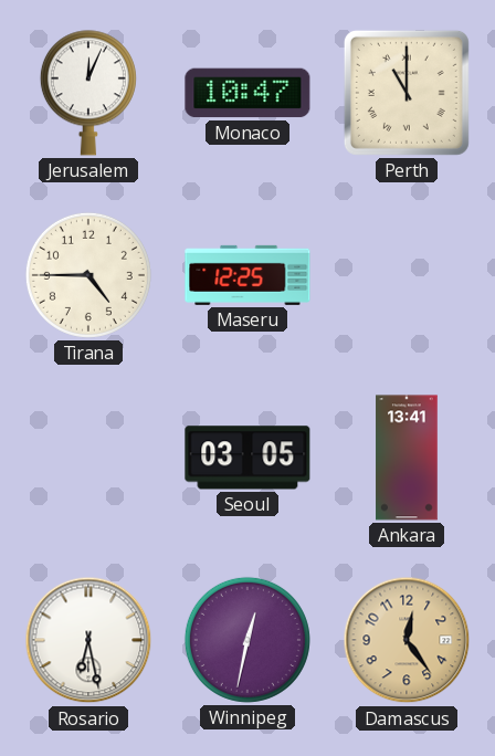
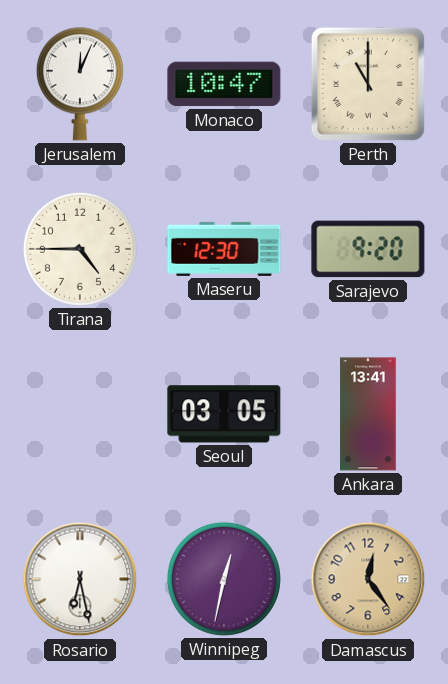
Maseru: 12:25 -> 12:30 (224, 249)
Sarajevo: none -> 9:20 (368, 249)
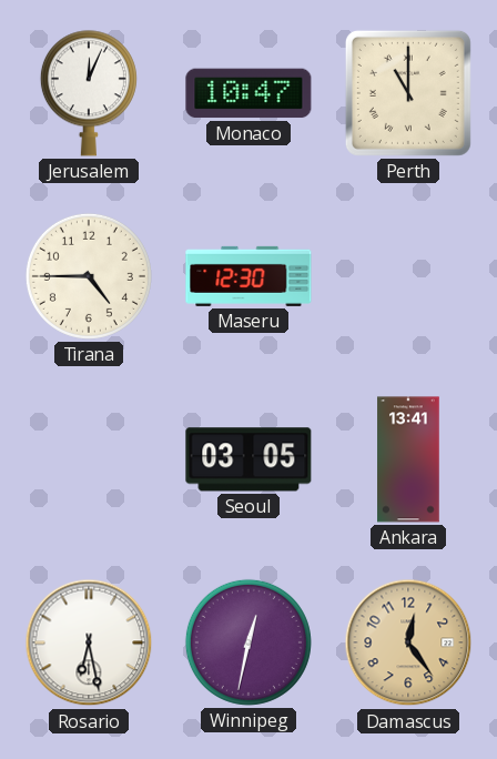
Sarajevo: 9:20 -> none (368, 249)
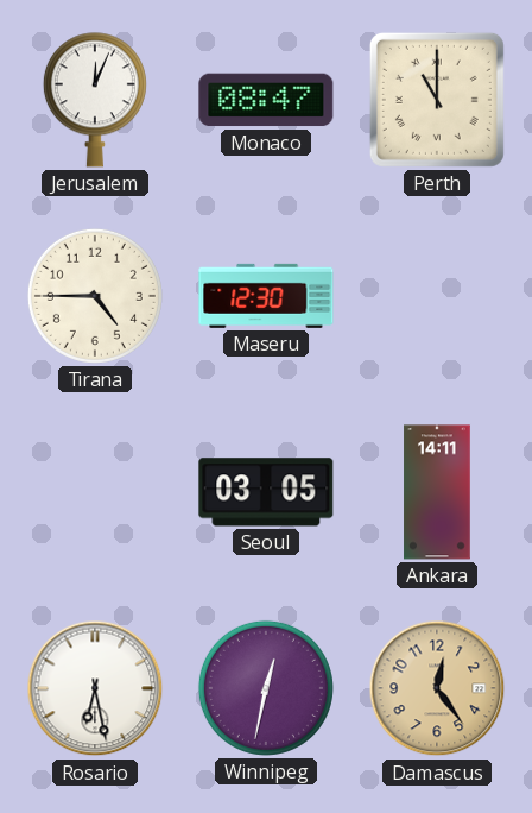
Monaco: 10:47 -> 08:47 (266, 100)
Ankara: 13:41 -> 14:11 (437, 492)
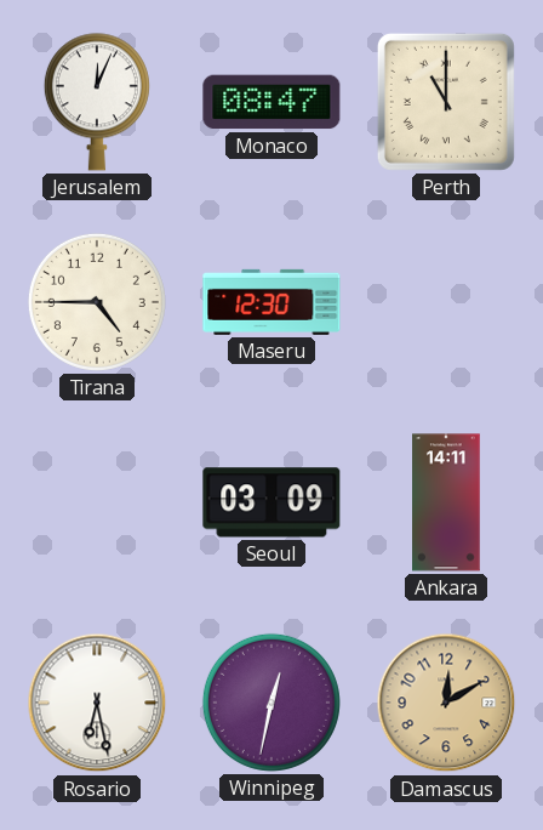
Seoul: 03:05 -> 03:09 (271, 502)
Damascus: 12:24 -> 12:10 (446, 703)
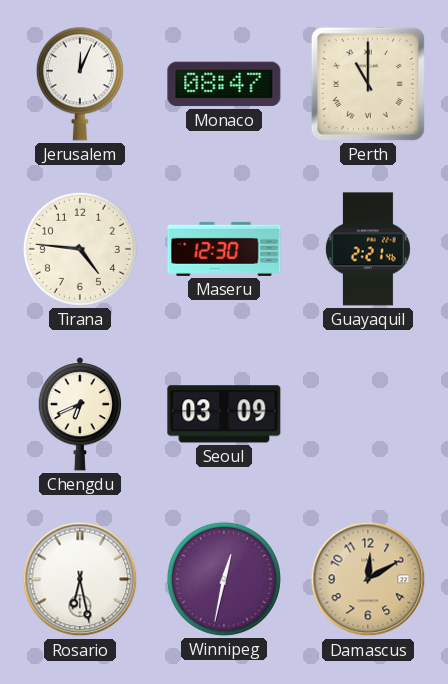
Tirana: 4:45 -> 4:46 (80, 249)
Guayaquil: none -> 2:21 (368, 249)
Chengdu: none -> 6:41 (79, 414)
Ankara: 14:11 -> none (446, 502)
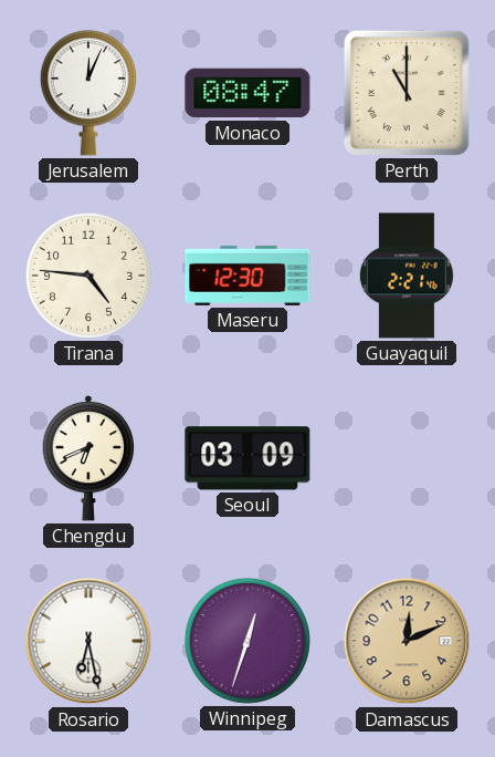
Winnipeg: 12:32 -> 12:33 (247, 641)
Damascus: 12:10 -> 12:11 (407, 641)
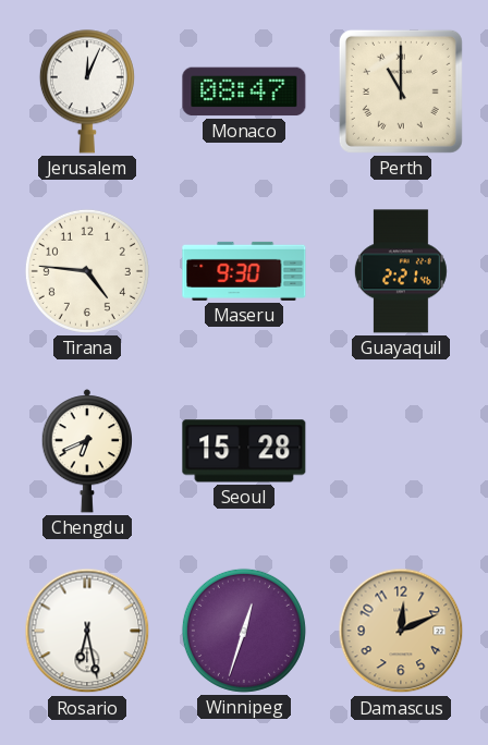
Maseru: 12:30 -> 9:30 (244, 271)
Seoul: 03:09 -> 15:28 (244, 451)
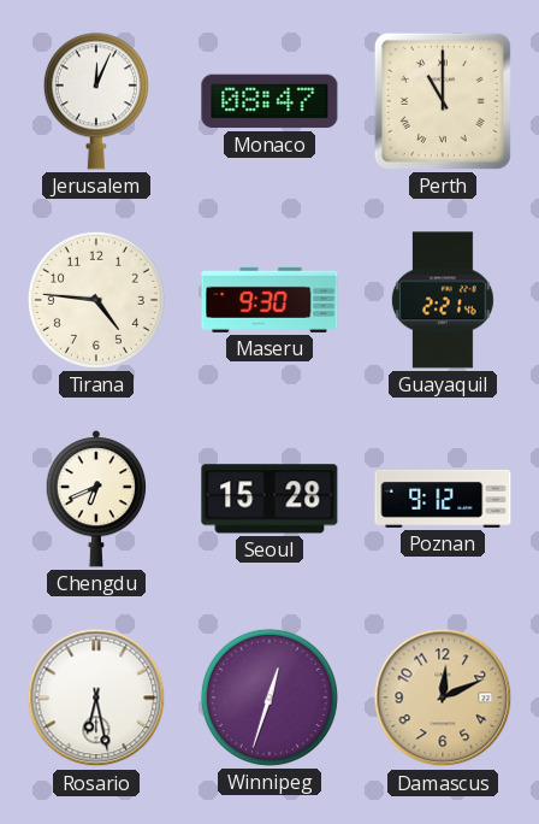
Poznan: none -> 9:12 (443, 499)
